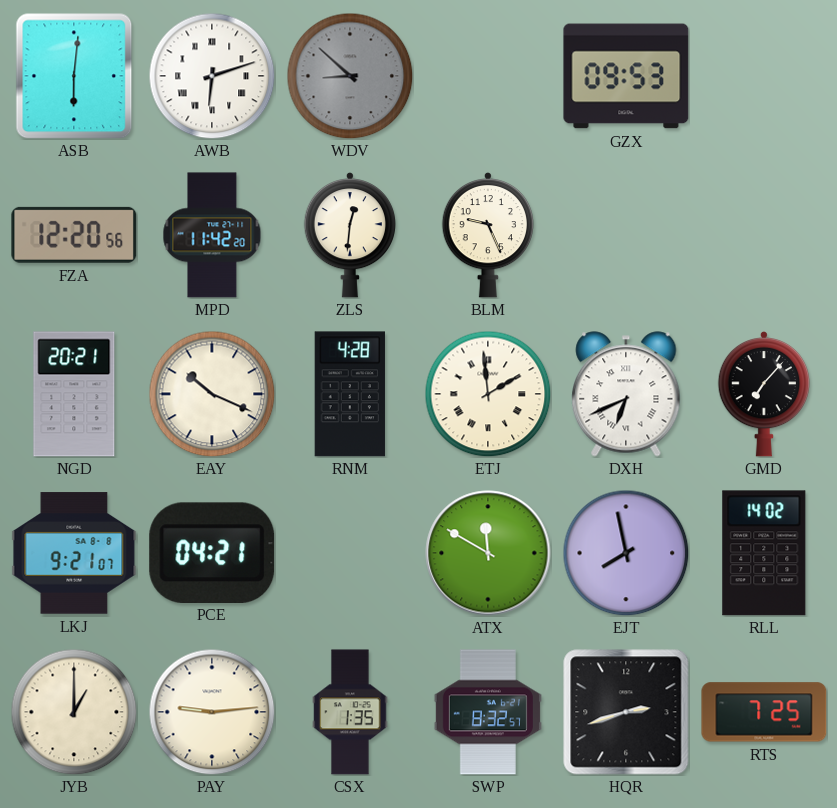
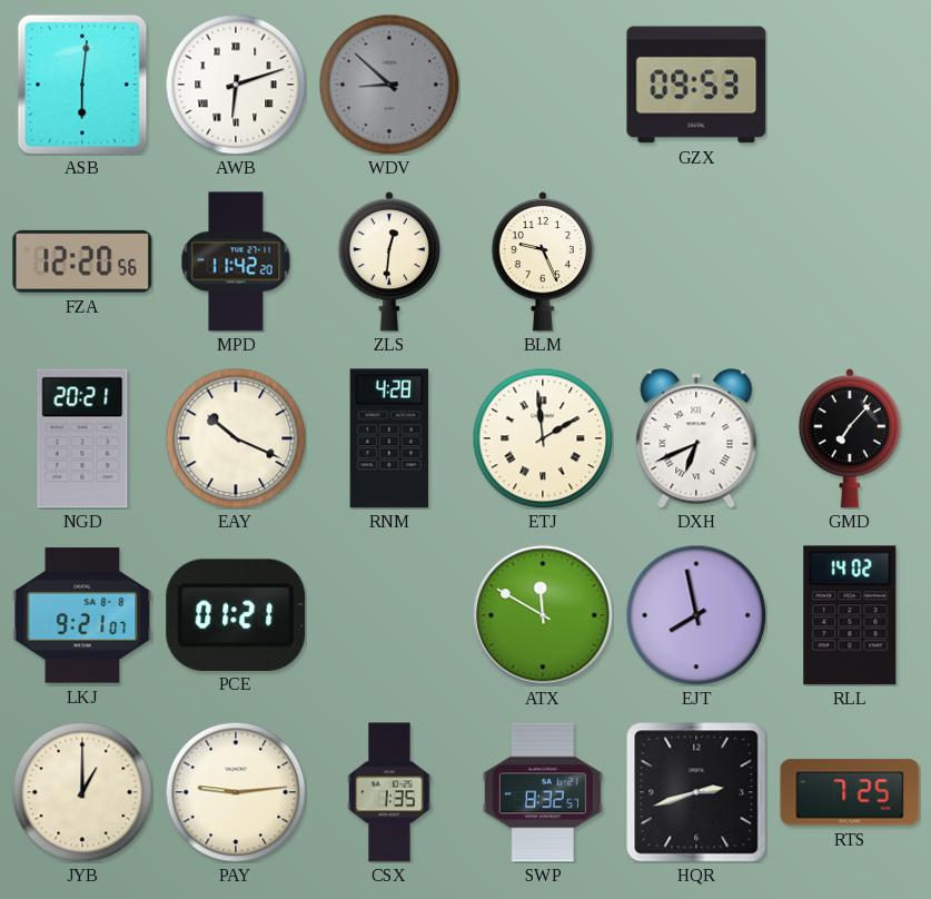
PCE: 04:21 -> 01:21 (236, 614)
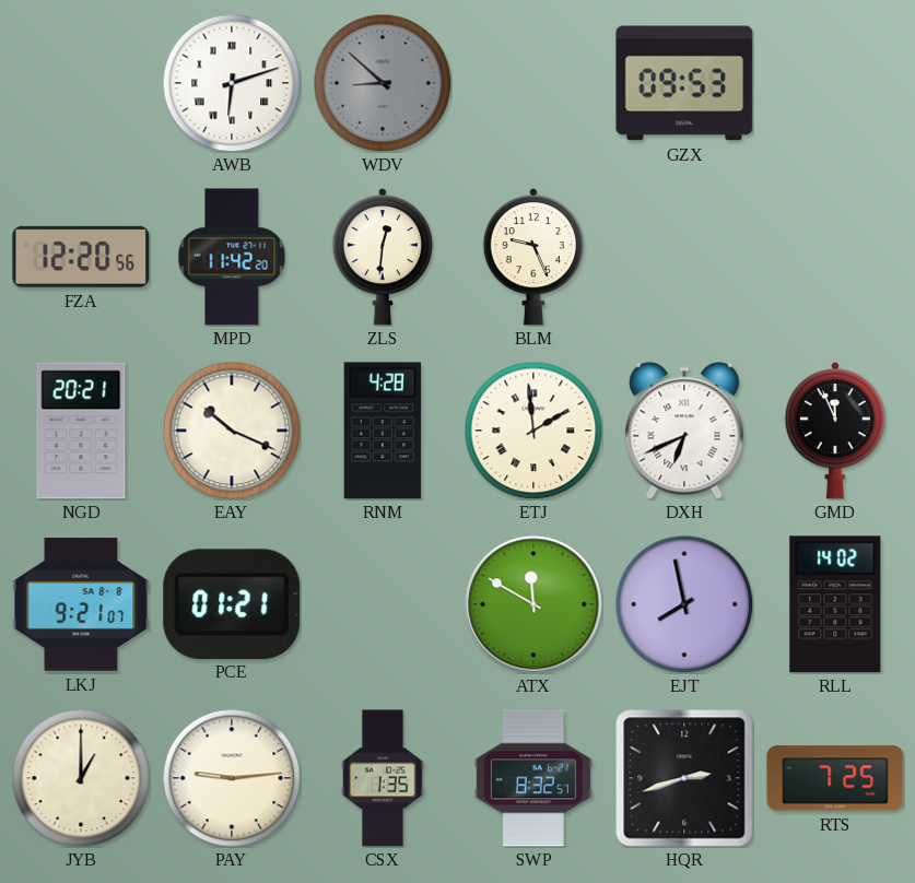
ASB: 6:01 -> none (82, 85)
GMD: 7:07 -> 11:56 (834, 431)
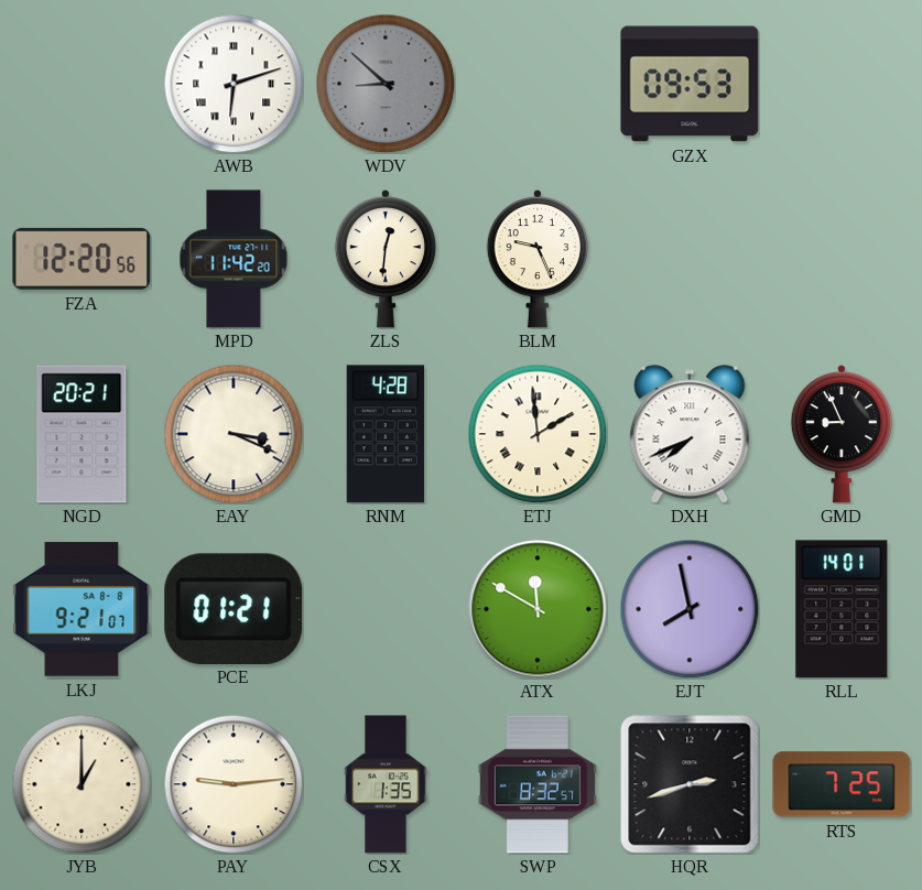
EAY: 10:19 -> 3:19 (234, 434)
DXH: 6:41 -> 7:41 (690, 434)
GMD: 11:56 -> 8:56 (840, 434)
RLL: 14:02 -> 14:01 (842, 609)
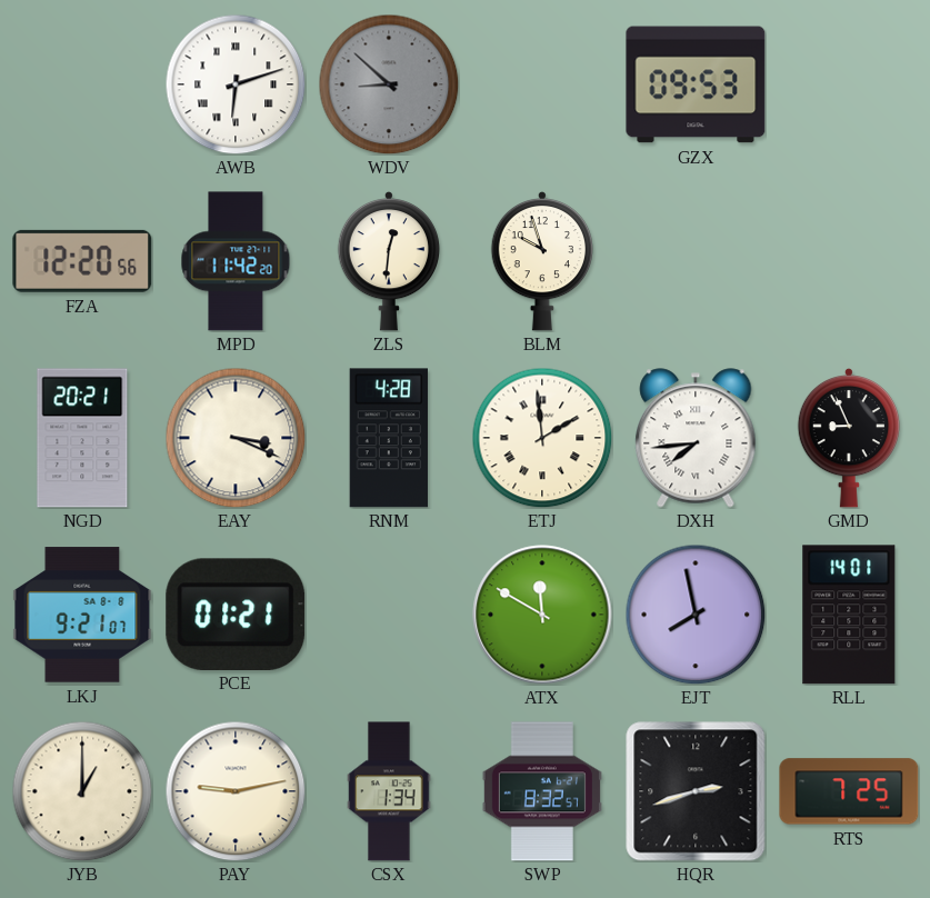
BLM: 9:26 -> 9:57 (541, 261)
DXH: 7:41 -> 7:44 (696, 438)
PAY: 9:14 -> 9:13 (236, 791)
CSX: 1:35 -> 1:34 (389, 791)
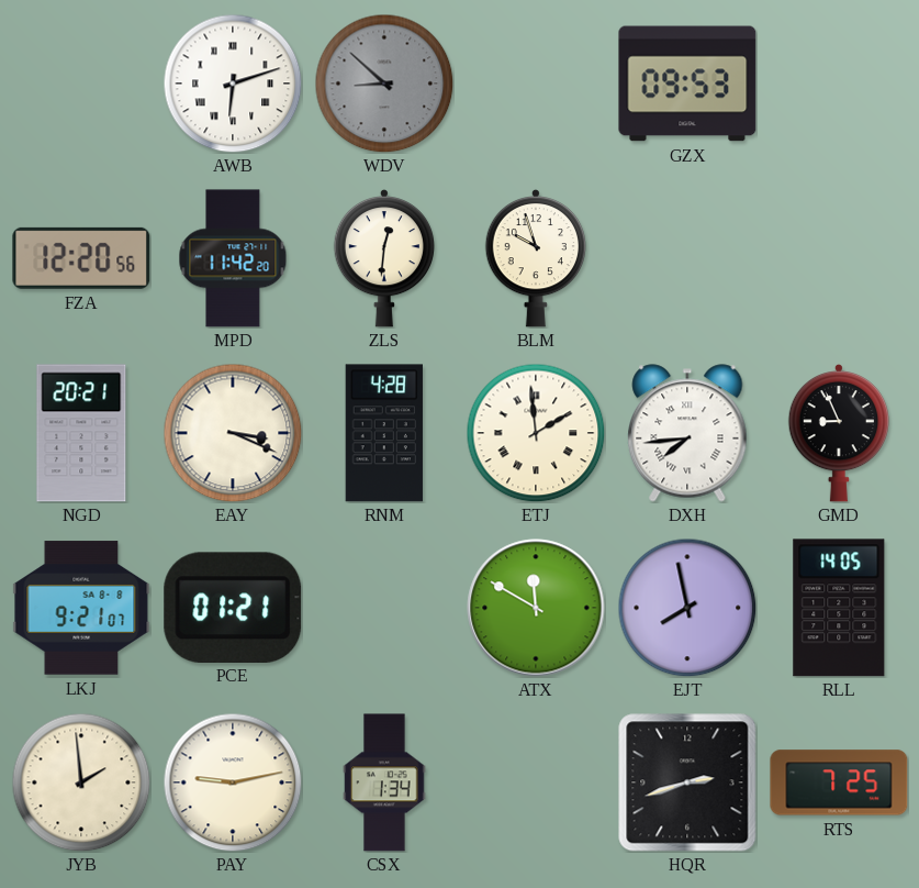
RLL: 14:01 -> 14:05 (839, 608)
JYB: 1:00 -> 1:59 (81, 782)
SWP: 8:32 -> none (542, 791)
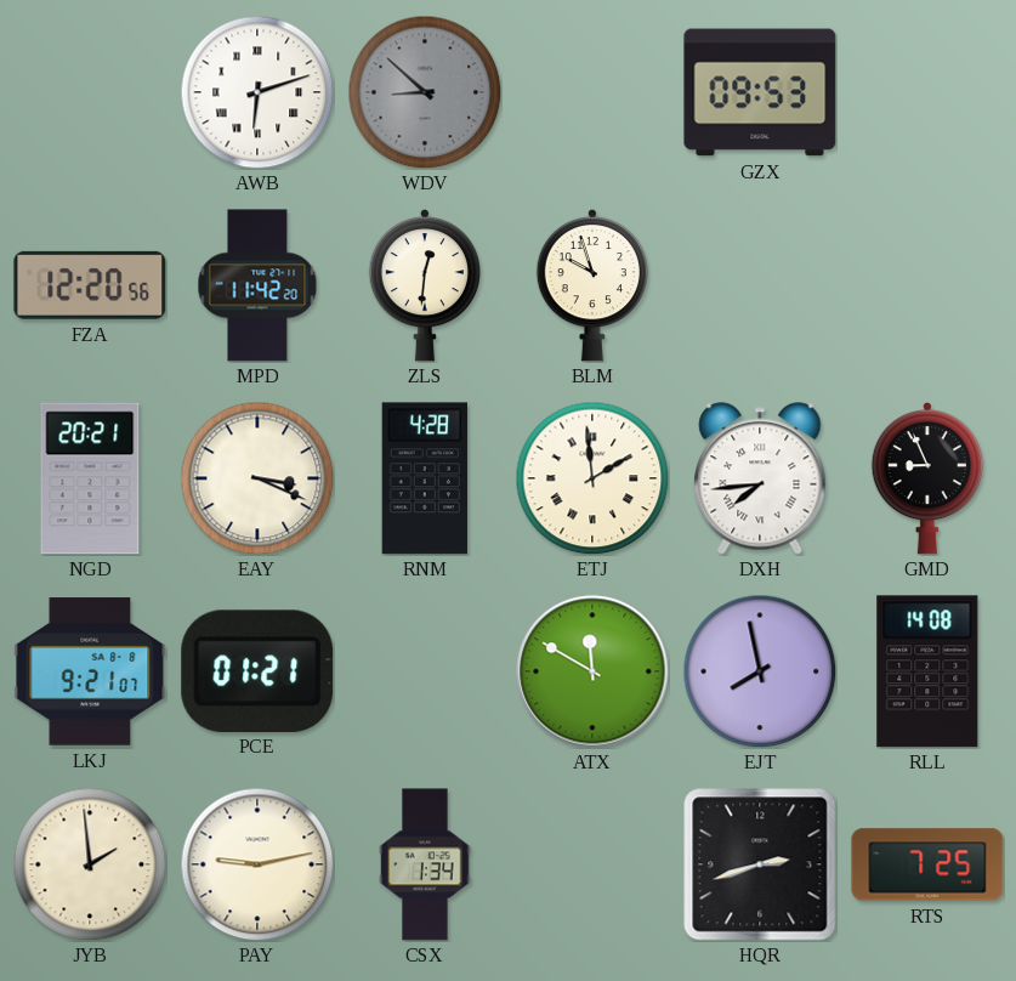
RLL: 14:05 -> 14:08 (927, 671)
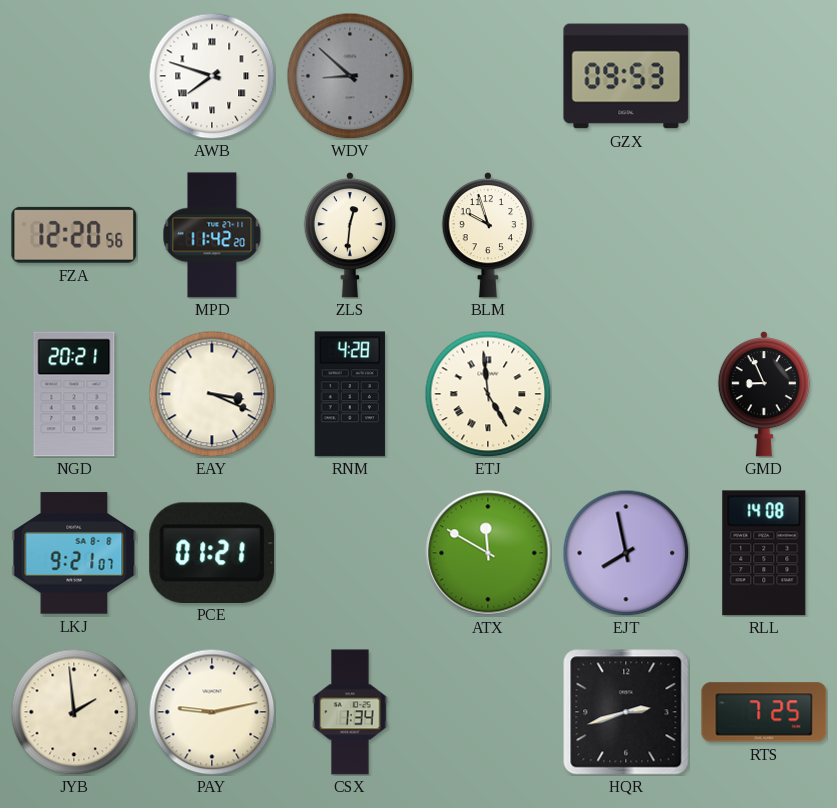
AWB: 6:12 -> 7:48 (212, 76)
ETJ: 1:59 -> 4:59 (488, 394)
DXH: 7:44 -> none (760, 478)
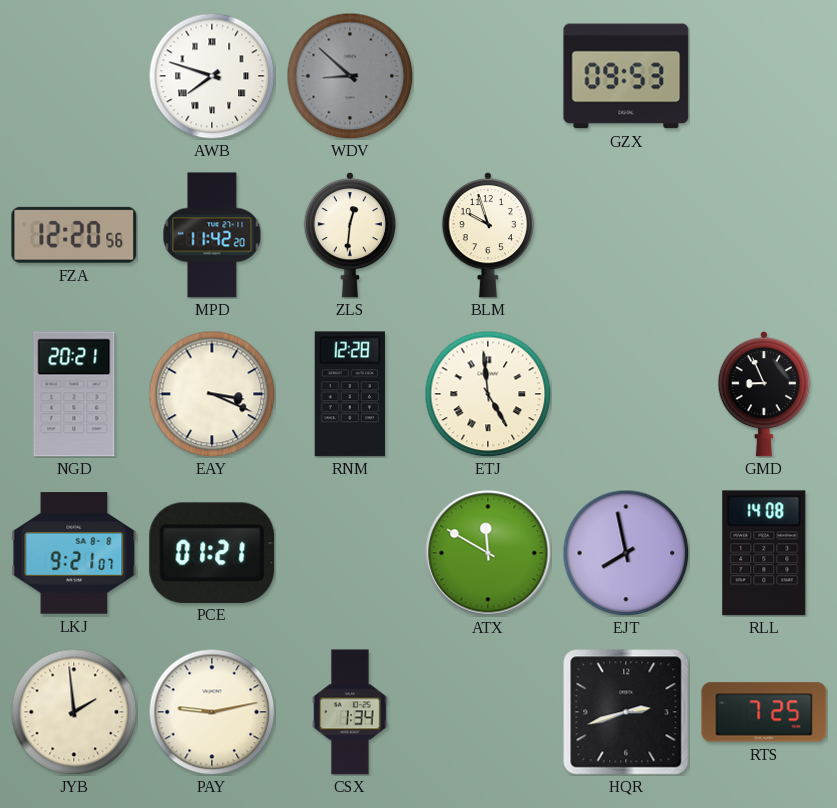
RNM: 4:28 -> 12:28 (350, 394)
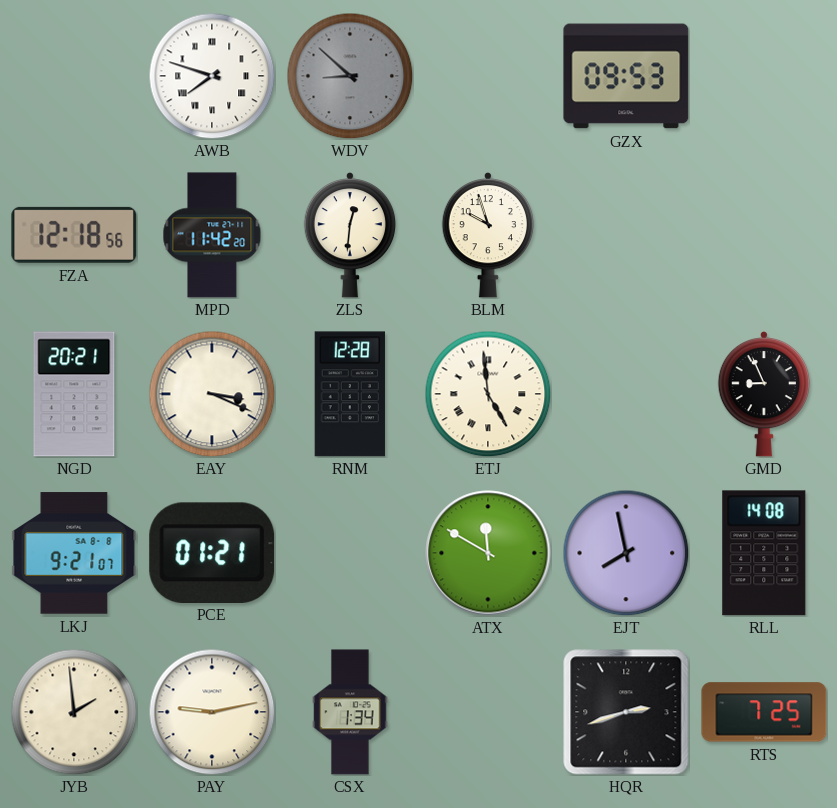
FZA: 12:20 -> 12:18 (74, 235)
